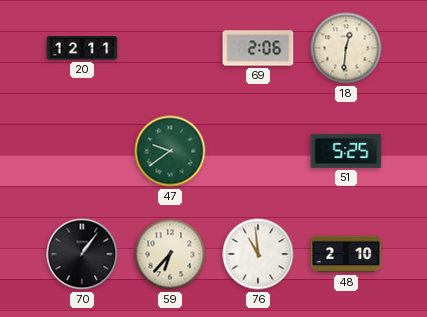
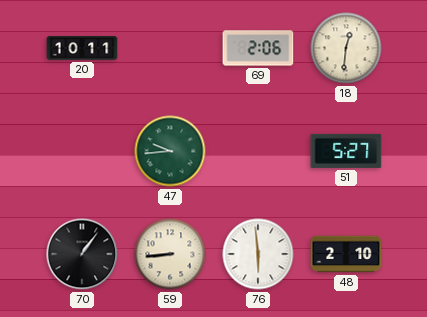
20: 12:11 -> 10:11 (82, 48)
47: 9:39 -> 9:44 (170, 151)
51: 5:25 -> 5:27 (346, 151)
59: 6:37 -> 8:44 (170, 254)
76: 10:59 -> 5:59 (258, 254)
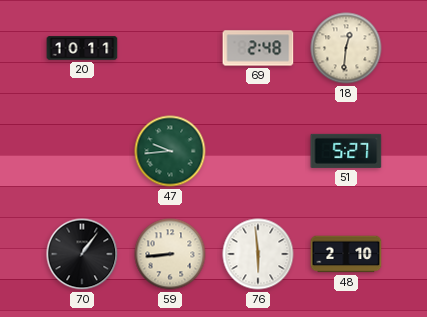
69: 2:06 -> 2:48 (258, 48)
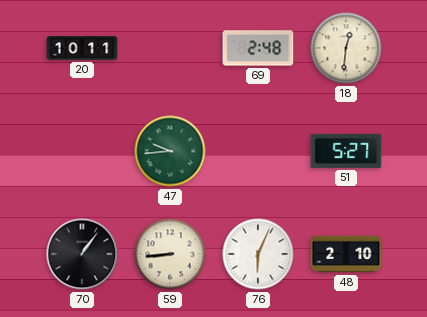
76: 5:59 -> 6:04 (258, 254)
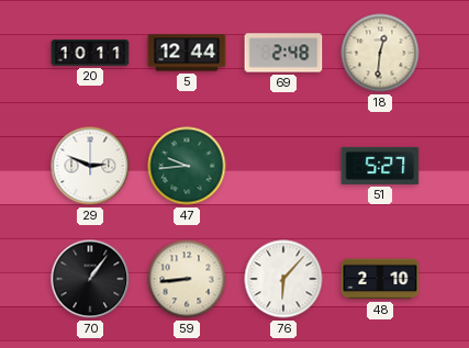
5: none -> 12:44 (187, 53)
29: none -> 2:49 (90, 166)
76: 6:04 -> 6:07 (283, 279)
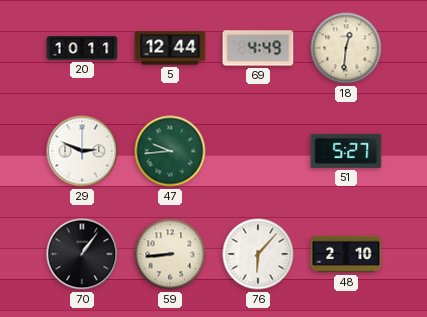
69: 2:48 -> 4:49 (258, 48)
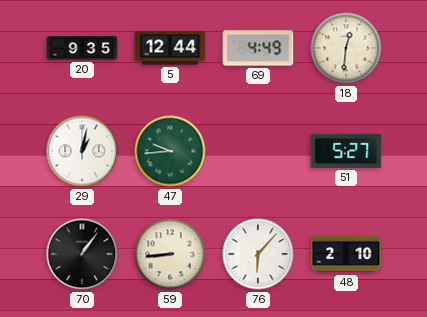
20: 10:11 -> 9:35 (82, 48)
29: 2:49 -> 1:02 (82, 151)
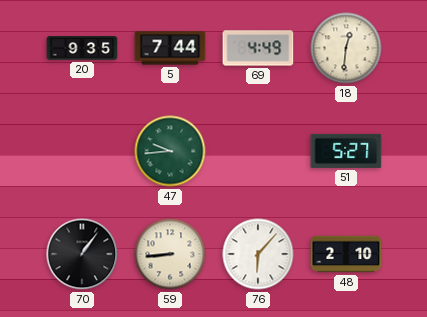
5: 12:44 -> 7:44 (170, 48)
29: 1:02 -> none (82, 151)
